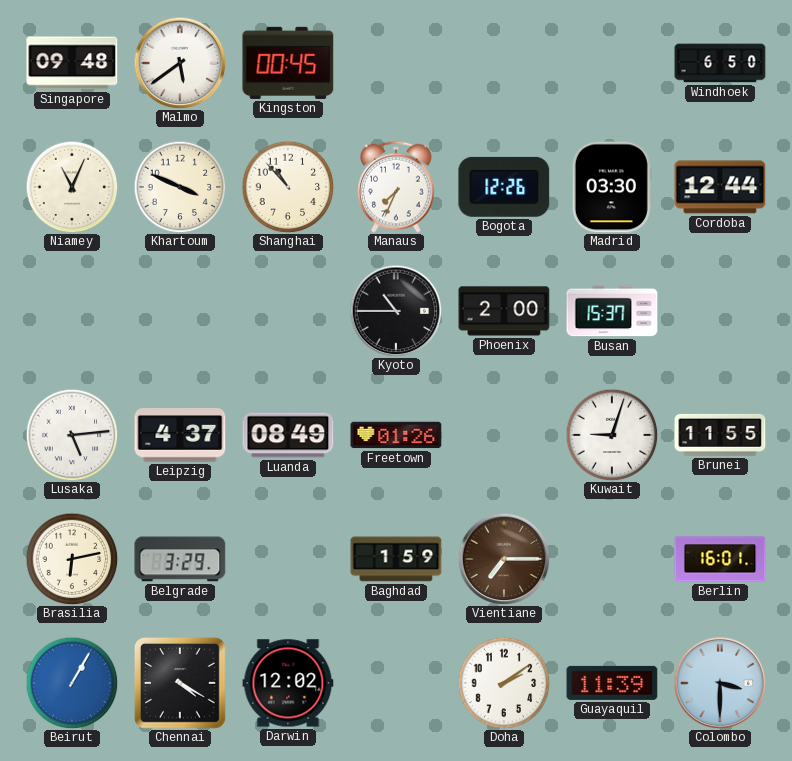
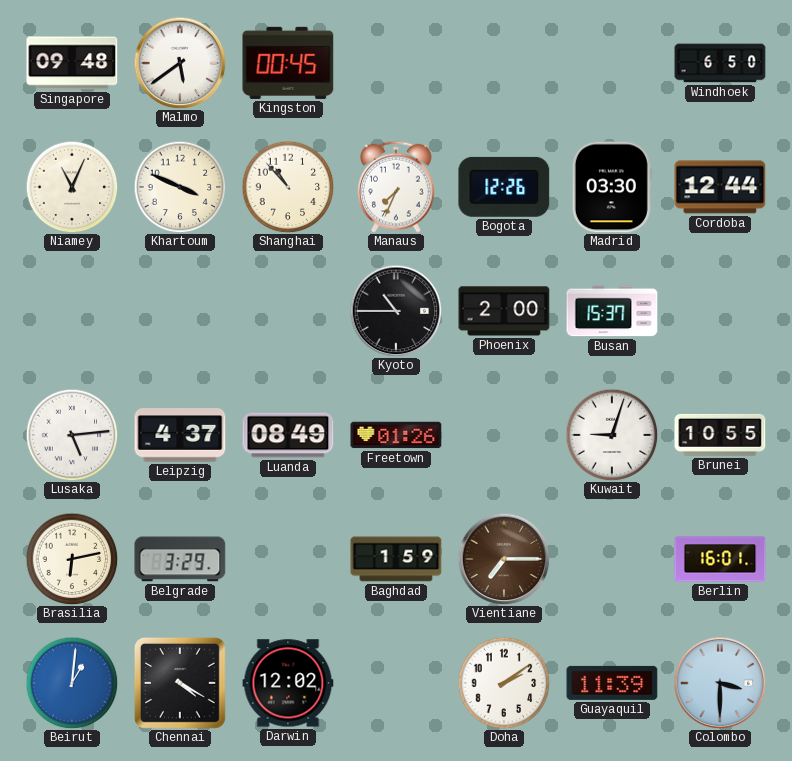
Brunei: 11:55 -> 10:55 (720, 435)
Beirut: 1:05 -> 1:01 (72, 683)
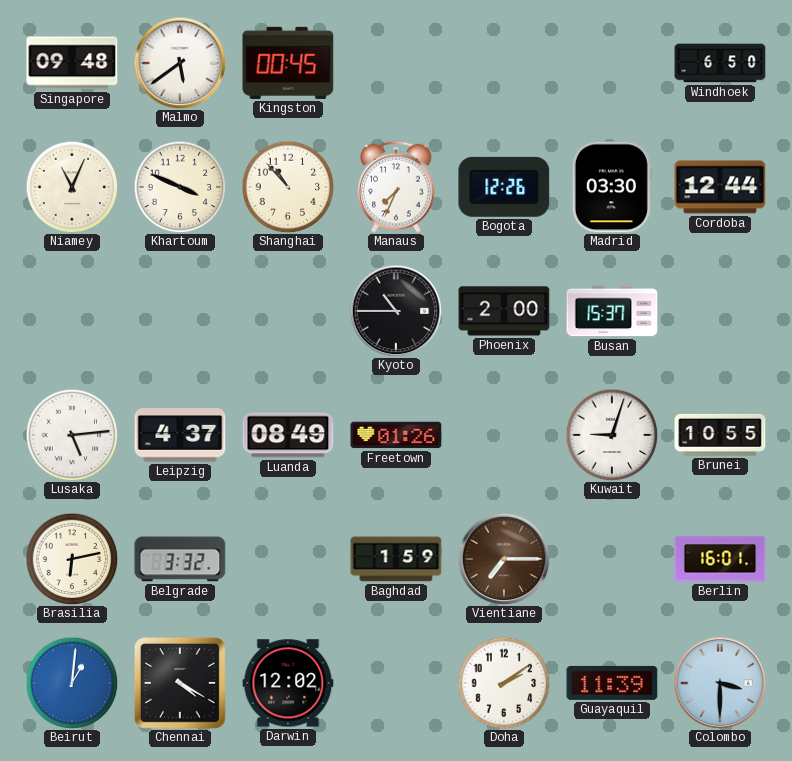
Belgrade: 3:29 -> 3:32 (180, 559)
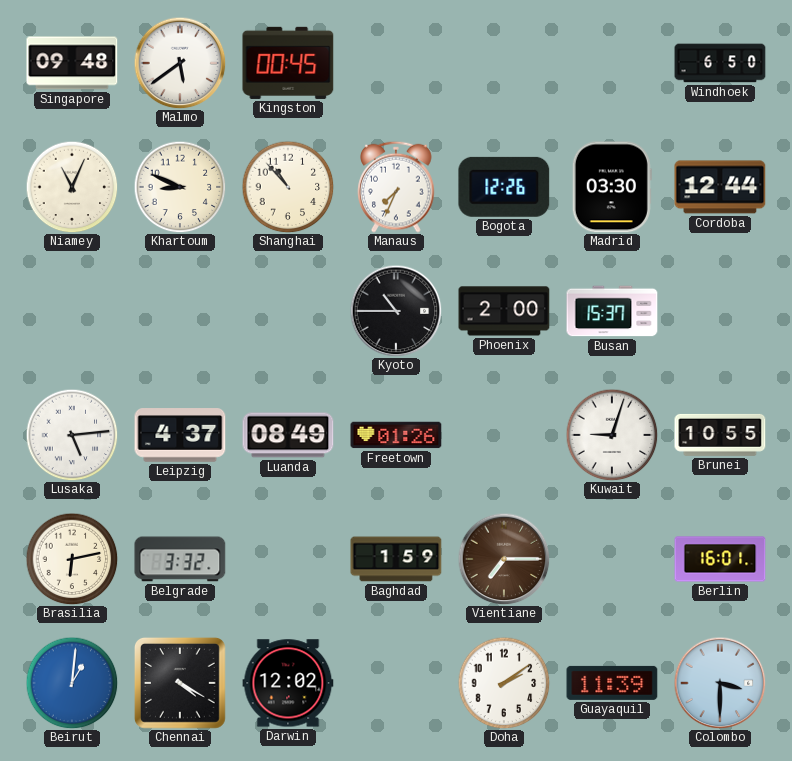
Khartoum: 3:49 -> 8:49 (180, 187)
